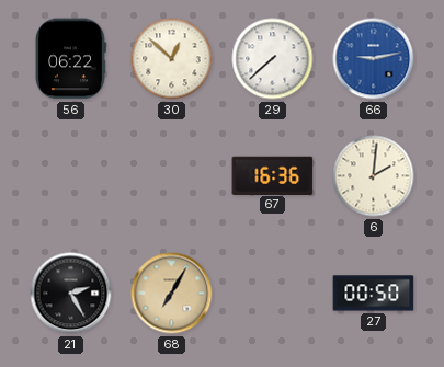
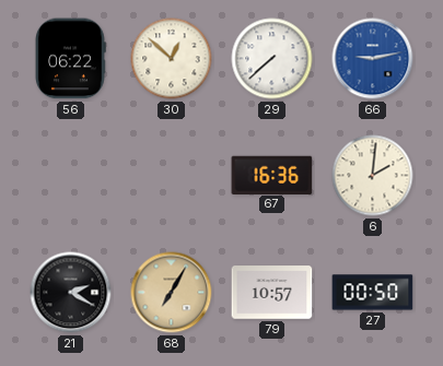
21: 2:25 -> 2:20 (71, 293)
79: none -> 10:57 (272, 293)
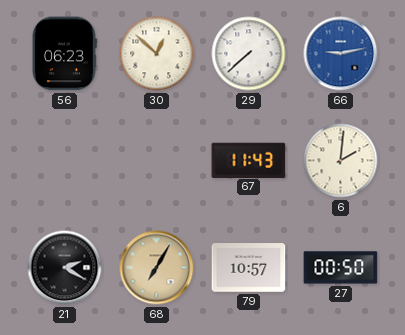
56: 06:22 -> 06:23 (64, 54)
67: 16:36 -> 11:43 (249, 160)
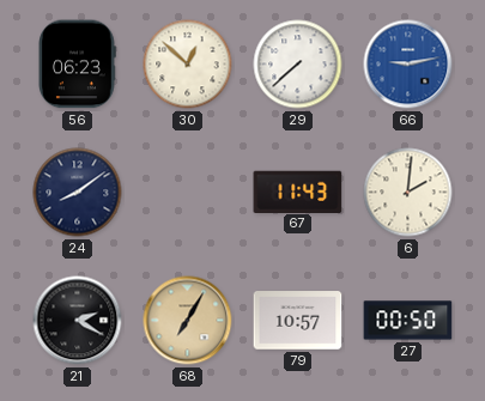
24: none -> 8:09 (78, 193)
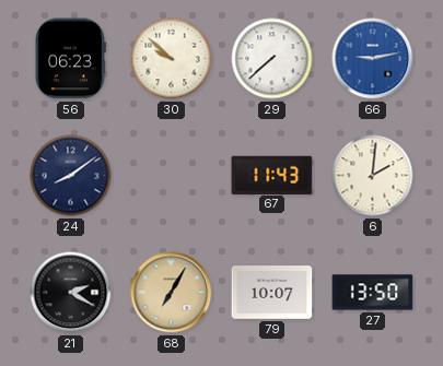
30: 12:52 -> 9:52 (172, 59)
79: 10:57 -> 10:07 (272, 293)
27: 00:50 -> 13:50 (373, 293)
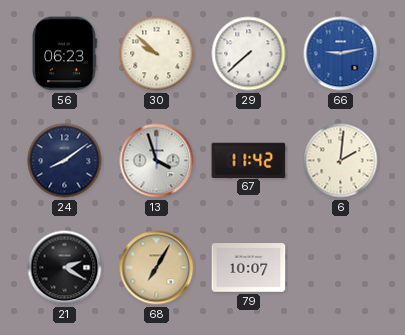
13: none -> 3:57 (157, 161)
67: 11:43 -> 11:42 (249, 160)
27: 13:50 -> none (373, 293)
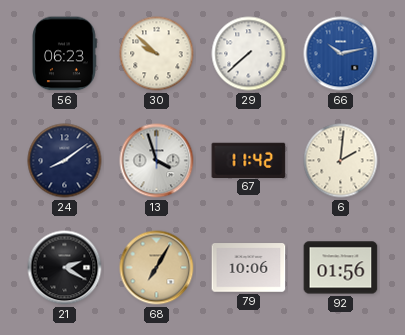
66: 9:13 -> 10:13 (341, 54)
79: 10:07 -> 10:06 (249, 268)
92: none -> 01:56 (341, 268)
